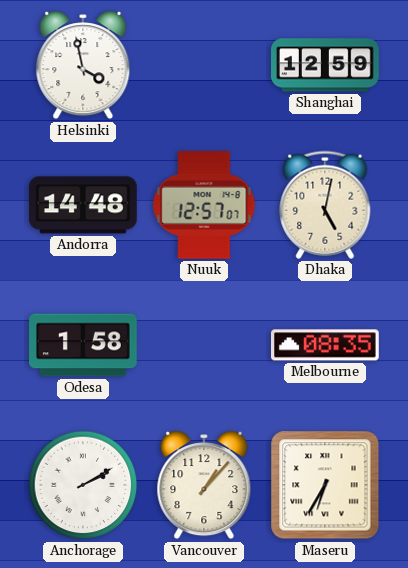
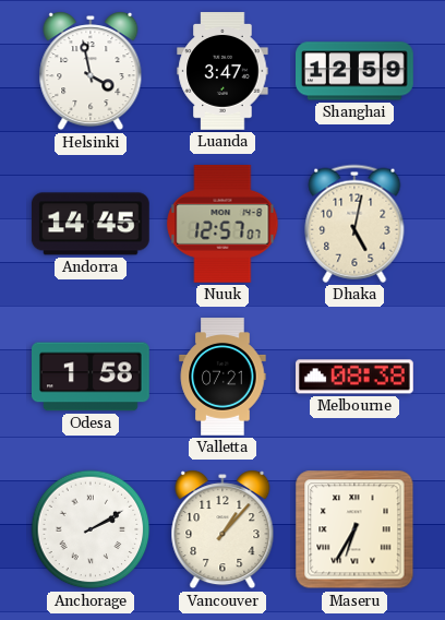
Luanda: none -> 3:47 (222, 71)
Andorra: 14:48 -> 14:45 (91, 224)
Valletta: none -> 07:21 (222, 377)
Melbourne: 08:35 -> 08:38 (356, 377)
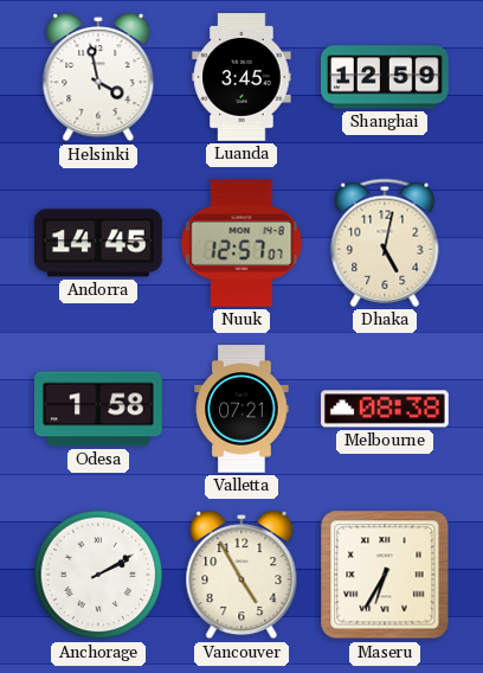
Luanda: 3:47 -> 3:45 (241, 77)
Vancouver: 1:07 -> 4:55 (241, 575)
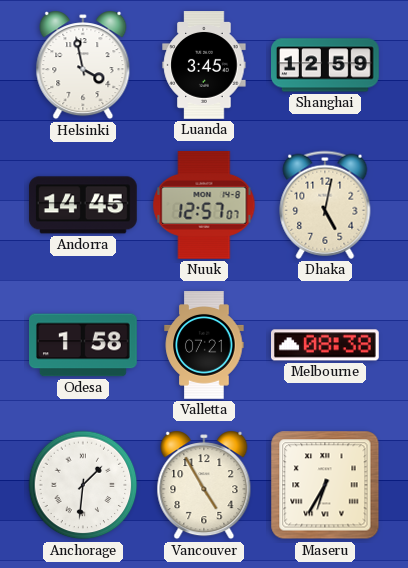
Anchorage: 2:10 -> 1:31 (83, 485)
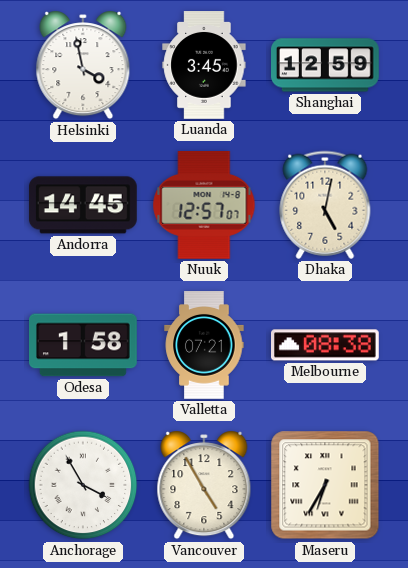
Anchorage: 1:31 -> 3:55 (83, 485)
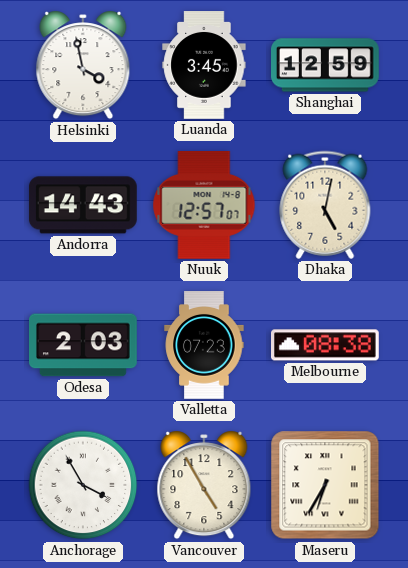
Andorra: 14:45 -> 14:43 (83, 205)
Odesa: 1:58 -> 2:03 (84, 345)
Valletta: 07:21 -> 07:23 (204, 345)
